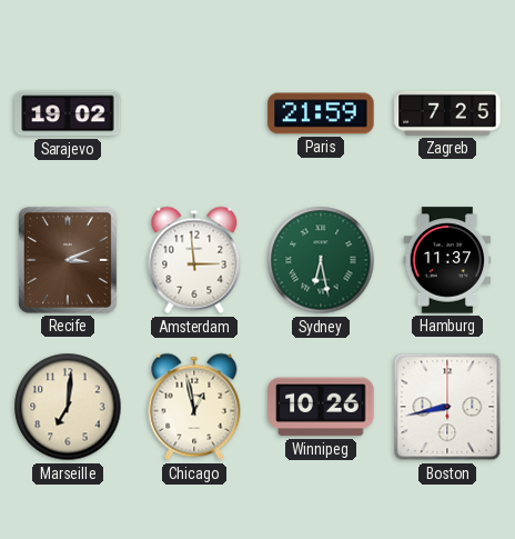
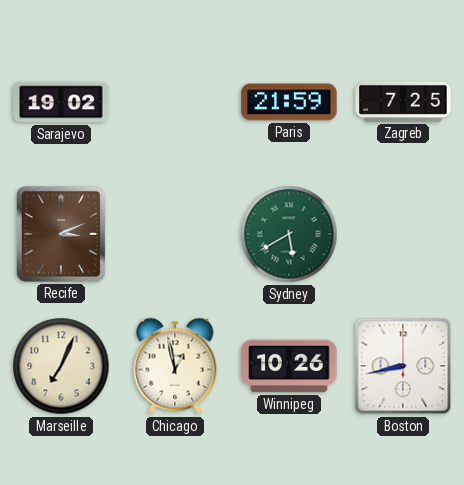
Amsterdam: 2:59 -> none (194, 260)
Sydney: 6:28 -> 5:40 (289, 234)
Hamburg: 11:37 -> none (447, 260)
Marseille: 7:01 -> 7:04 (61, 366)
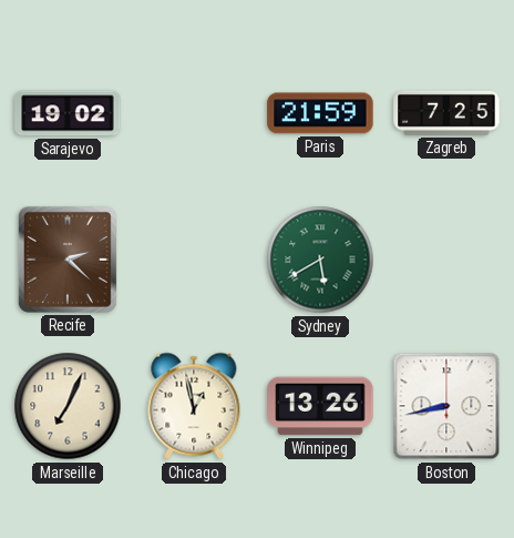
Recife: 3:11 -> 2:22 (68, 260)
Winnipeg: 10:26 -> 13:26 (320, 406)
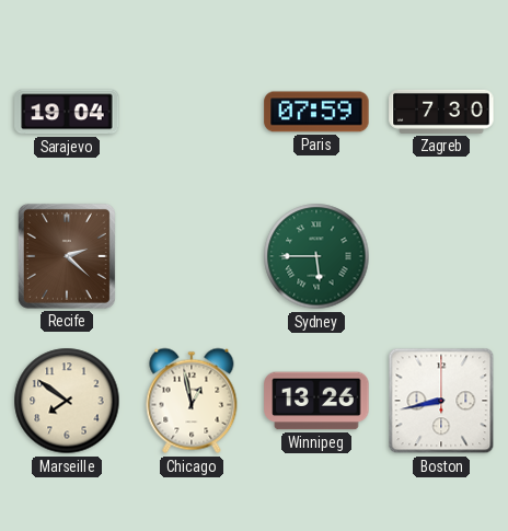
Sarajevo: 19:02 -> 19:04 (67, 112)
Paris: 21:59 -> 07:59 (316, 112)
Zagreb: 7:25 -> 7:30 (441, 112)
Sydney: 5:40 -> 5:45 (316, 256)
Marseille: 7:04 -> 7:51 (67, 401)
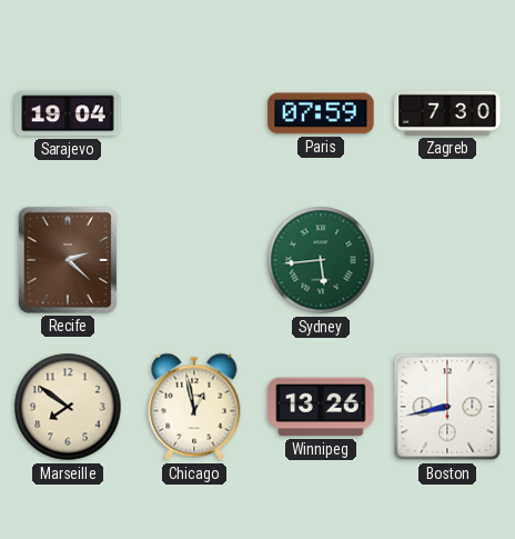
Sydney: 5:45 -> 5:44 (321, 260)
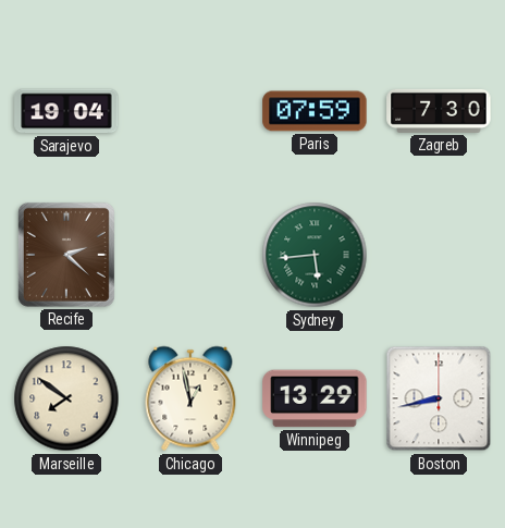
Winnipeg: 13:26 -> 13:29 (315, 398)
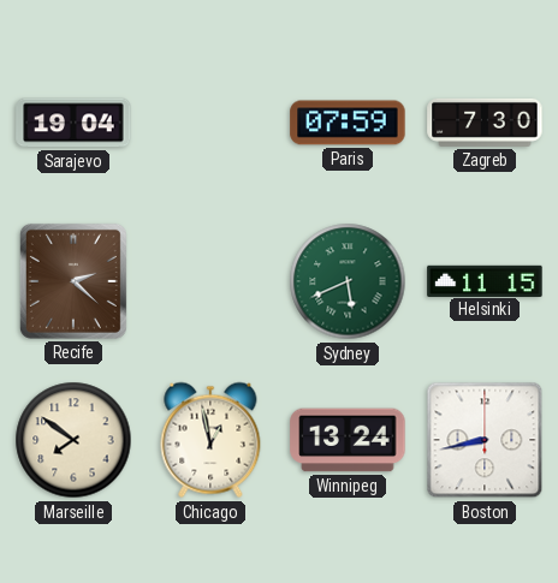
Sydney: 5:44 -> 5:41 (348, 281)
Helsinki: none -> 11:15 (485, 280)
Winnipeg: 13:29 -> 13:24 (348, 440)
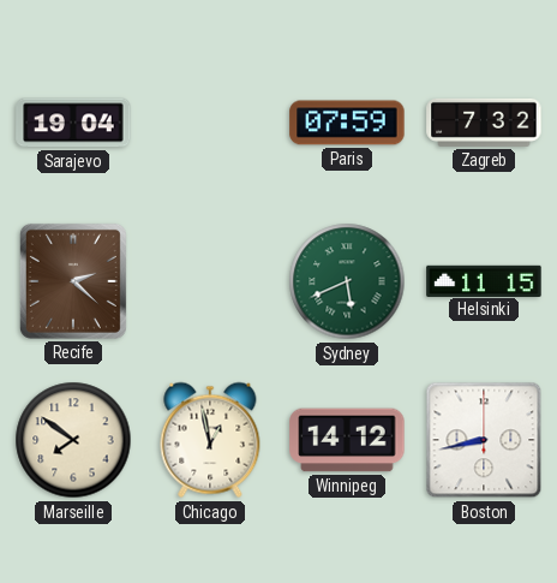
Zagreb: 7:30 -> 7:32 (484, 123)
Winnipeg: 13:24 -> 14:12 (347, 440)
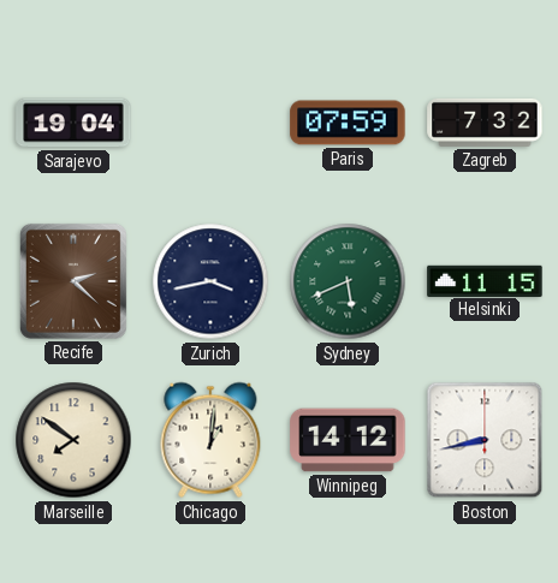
Zurich: none -> 3:43 (210, 281)
Chicago: 12:58 -> 1:01 (210, 440)
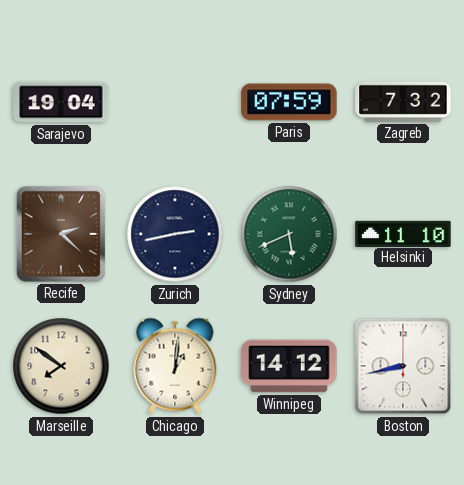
Zurich: 3:43 -> 2:43 (175, 234)
Helsinki: 11:15 -> 11:10 (403, 233)
